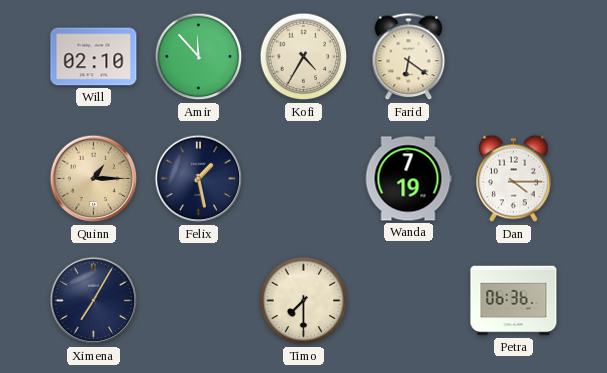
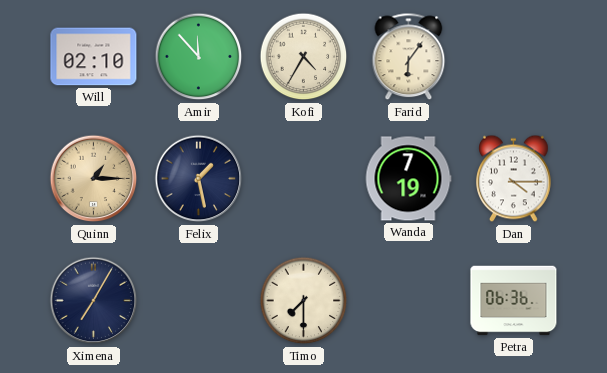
Farid: 6:21 -> 6:06 (409, 57)
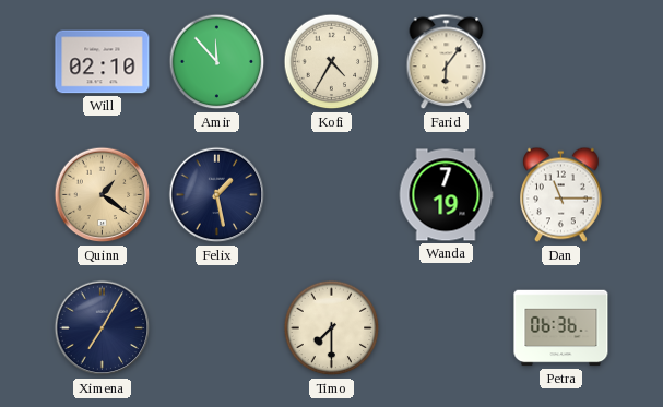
Quinn: 1:15 -> 1:21 (103, 195)
Dan: 4:15 -> 11:15 (561, 195)
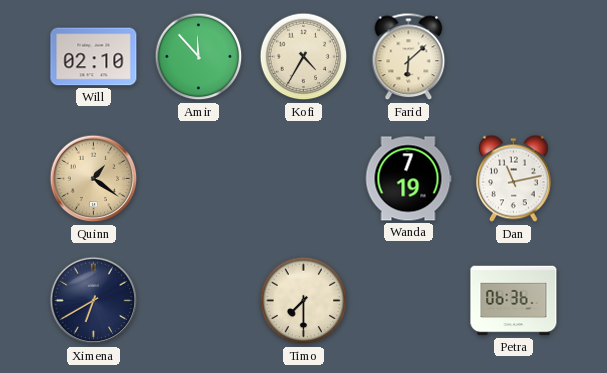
Farid: 6:06 -> 6:08 (409, 57)
Felix: 1:28 -> none (217, 195)
Dan: 11:15 -> 11:13 (514, 179)
Ximena: 7:05 -> 6:40 (94, 301)
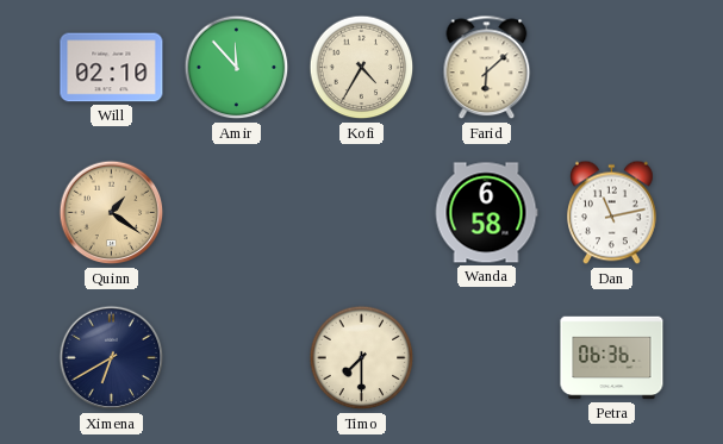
Wanda: 7:19 -> 6:58 (486, 213)
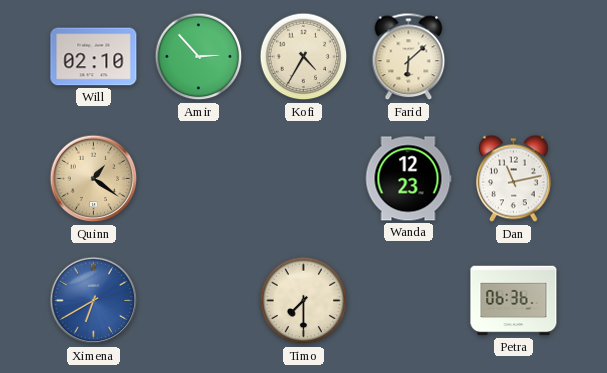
Amir: 11:53 -> 2:53 (199, 57)
Wanda: 6:58 -> 12:23 (408, 179)
Ximena dial: navy -> blue (94, 301)
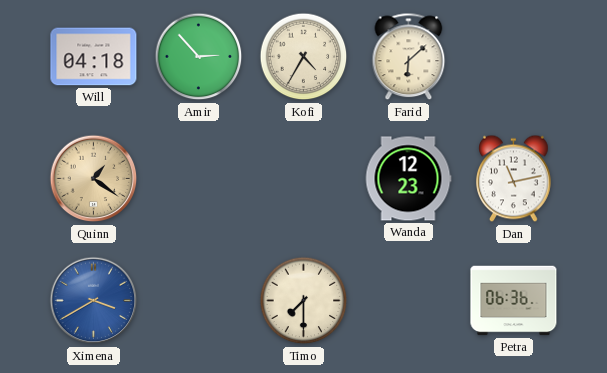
Will: 02:10 -> 04:18 (94, 57)
Ximena: 6:40 -> 3:40 (94, 301)
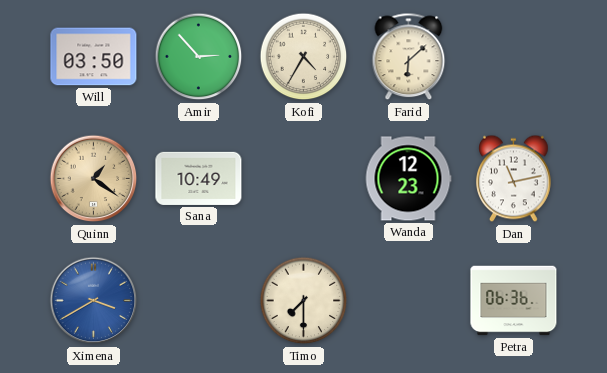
Will: 04:18 -> 03:50 (94, 57)
Sana: none -> 10:49 (199, 178)
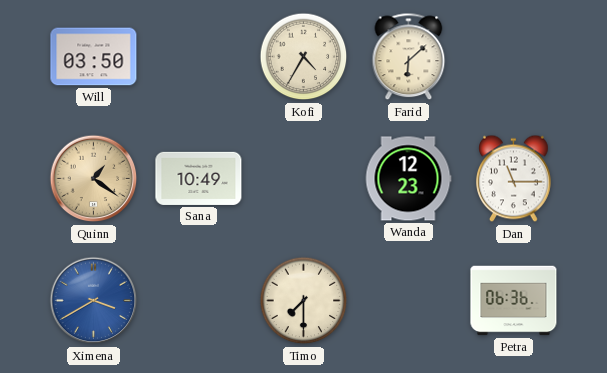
Amir: 2:53 -> none (199, 57)
Dan: 11:13 -> 11:15 (514, 179)
